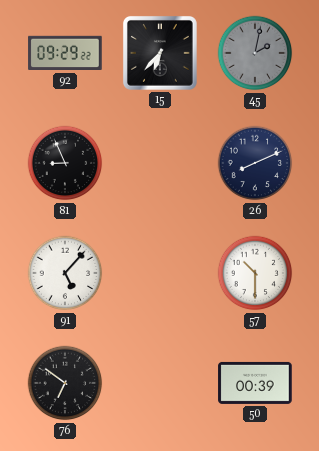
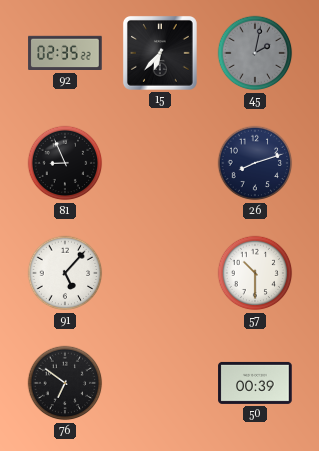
92: 09:29 -> 02:35 (65, 53)
26: 8:11 -> 8:12 (255, 163)
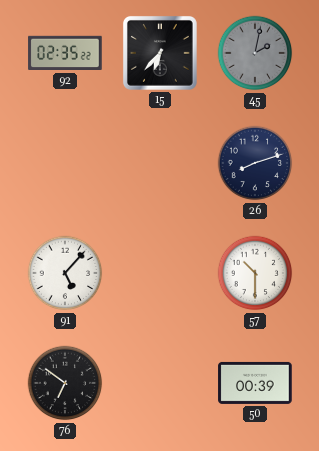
81: 8:56 -> none (65, 163)
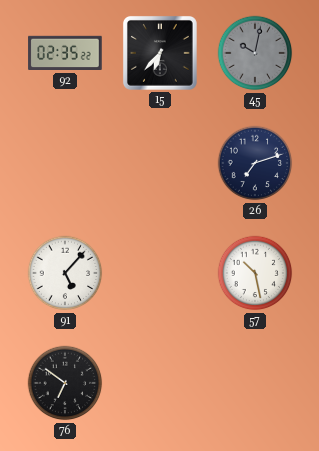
45: 2:02 -> 10:02 (255, 53)
26: 8:12 -> 7:12 (255, 163)
57: 10:30 -> 10:28 (255, 273)
50: 00:39 -> none (255, 383)
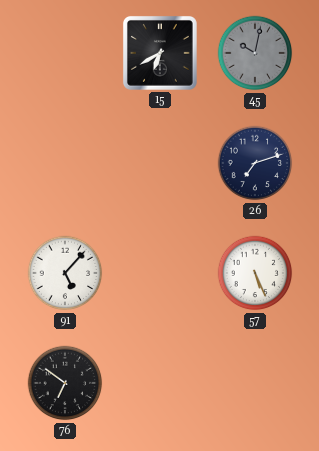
92: 02:35 -> none (65, 53)
15: 6:37 -> 6:40 (160, 53)
57: 10:28 -> 5:26 (255, 273)
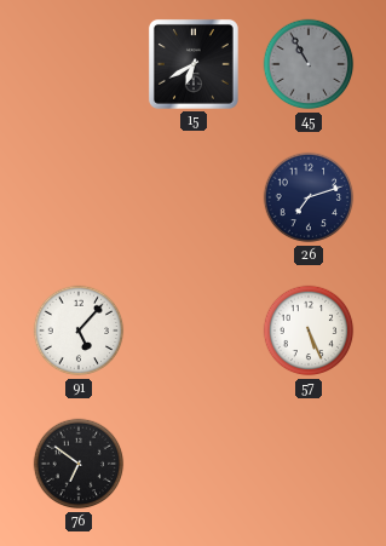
45: 10:02 -> 10:55 (309, 64)
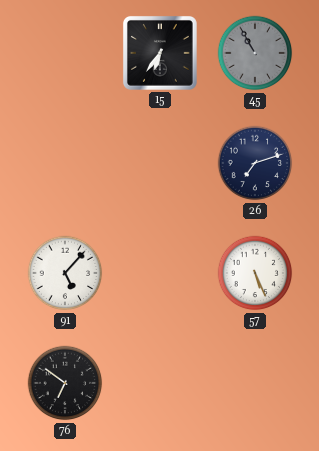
15: 6:40 -> 6:36 (160, 53)
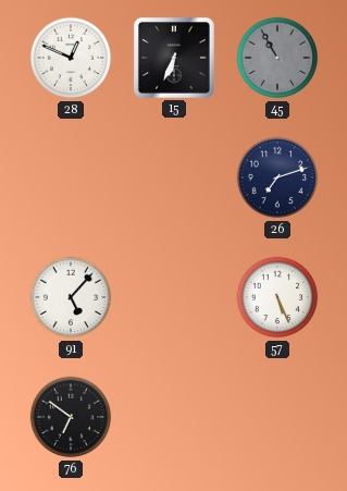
28: none -> 12:49 (71, 58)
15: 6:36 -> 6:34 (174, 58)
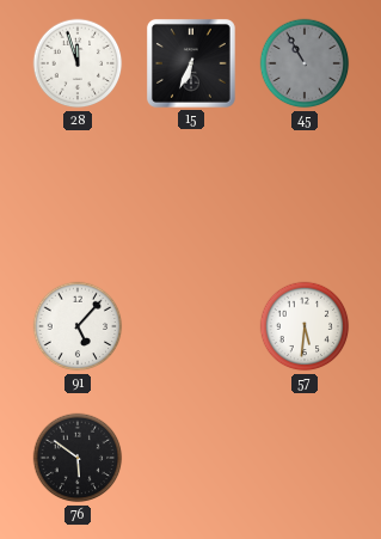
28: 12:49 -> 11:57 (78, 63)
26: 7:12 -> none (277, 177)
57: 5:26 -> 5:31 (305, 326)
76: 6:51 -> 5:51 (78, 458)
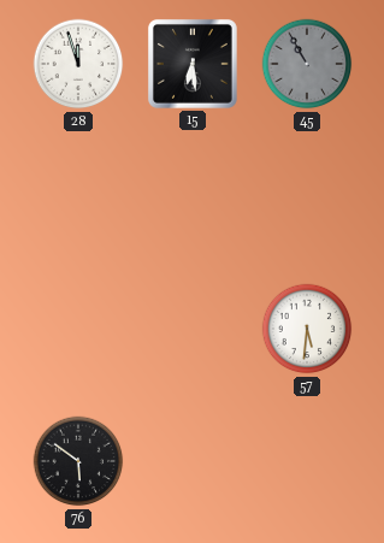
15: 6:34 -> 6:29 (193, 64)
91: 5:07 -> none (78, 326)
